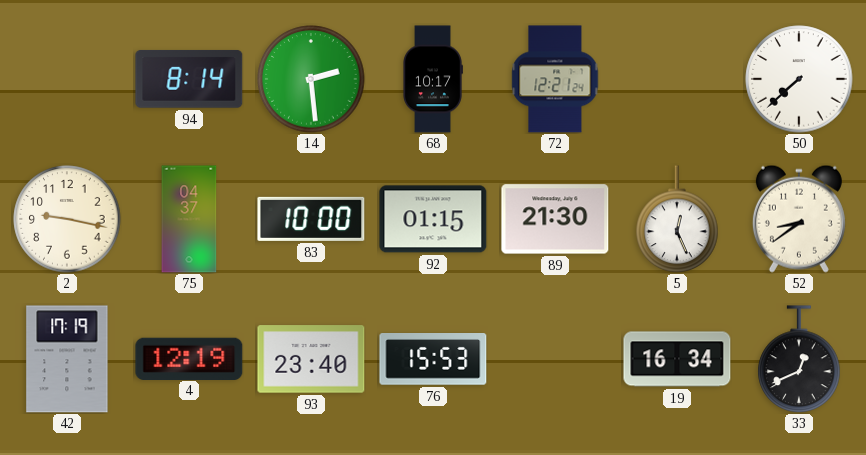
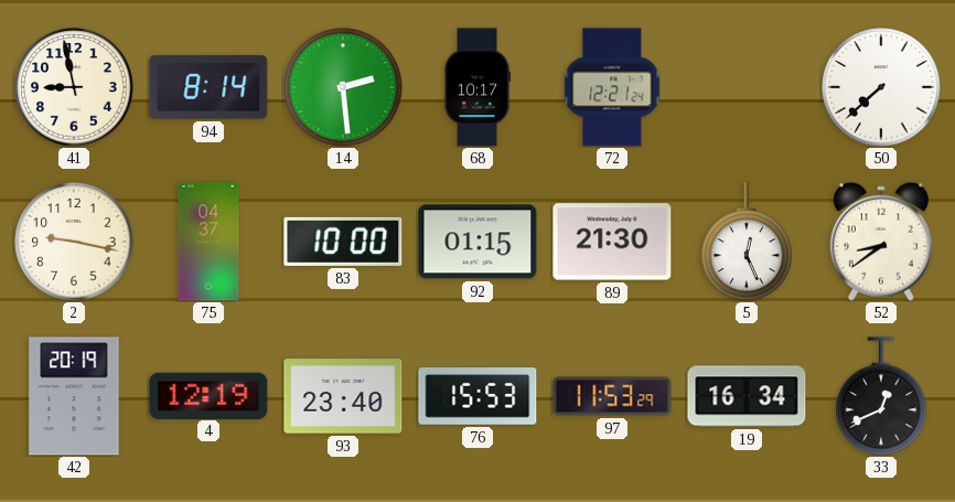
41: none -> 8:58 (74, 87)
42: 17:19 -> 20:19 (74, 396)
97: none -> 11:53 (612, 396)
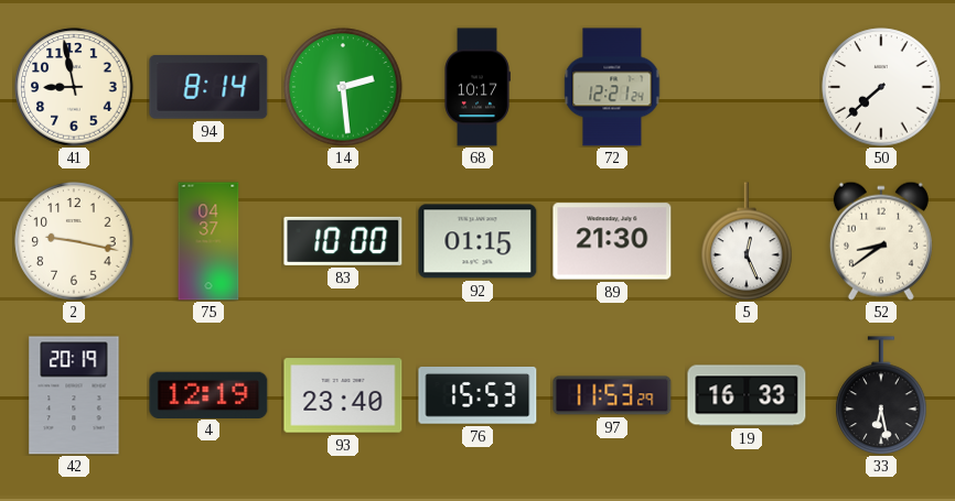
19: 16:34 -> 16:33 (747, 395)
33: 12:41 -> 6:28 (881, 395)
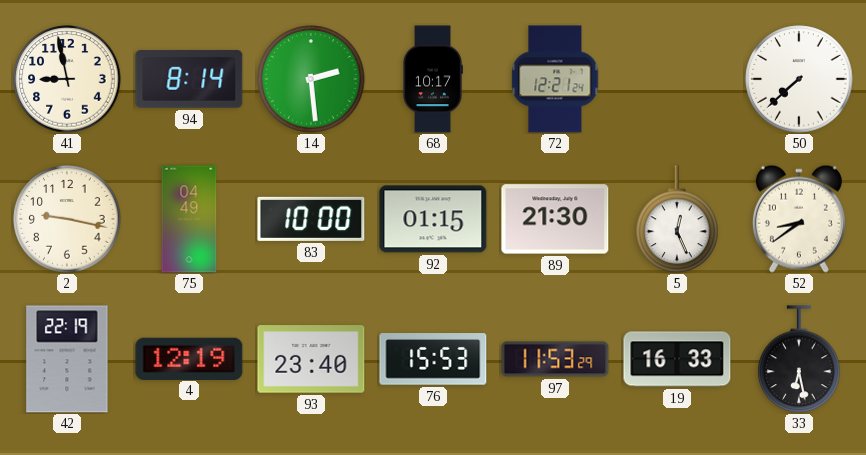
75: 04:37 -> 04:49 (189, 219)
42: 20:19 -> 22:19 (67, 359)
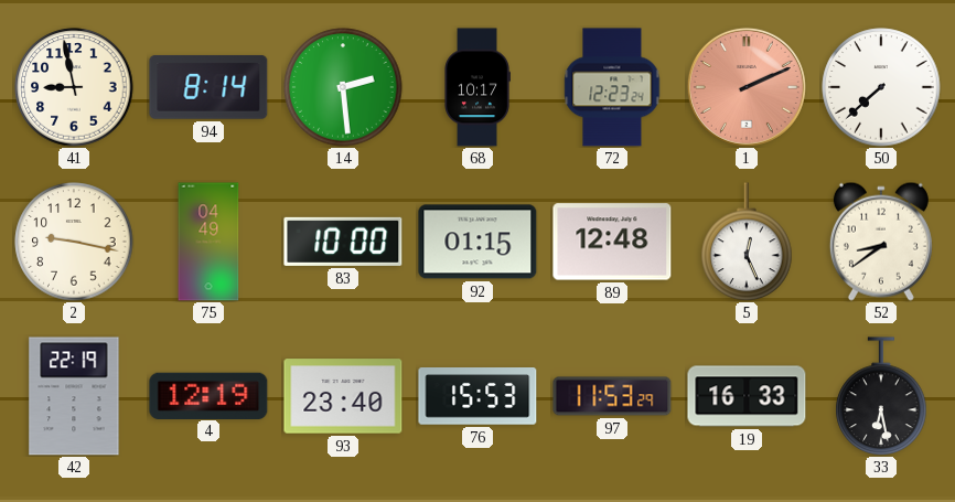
72: 12:21 -> 12:23 (612, 87)
1: none -> 2:11 (747, 87)
89: 21:30 -> 12:48 (612, 242)
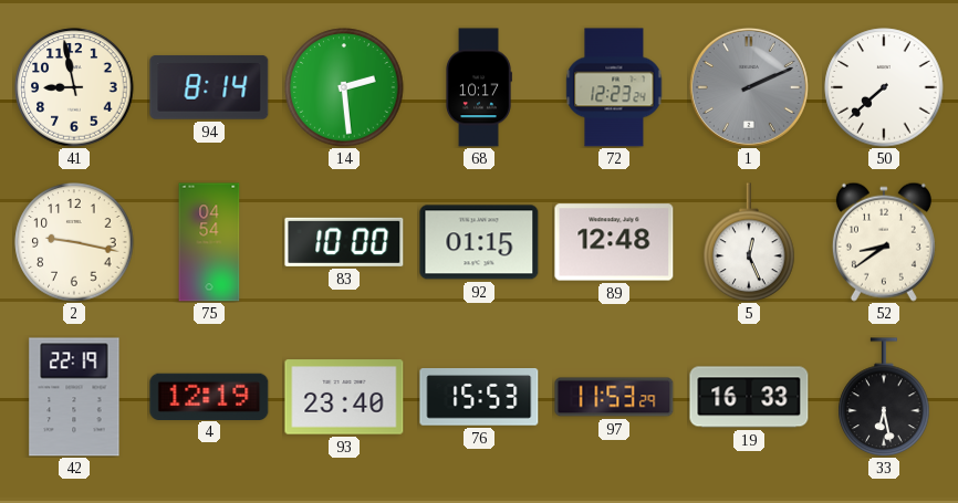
1 dial: salmon -> grey (749, 87)
75: 04:49 -> 04:54 (209, 242)
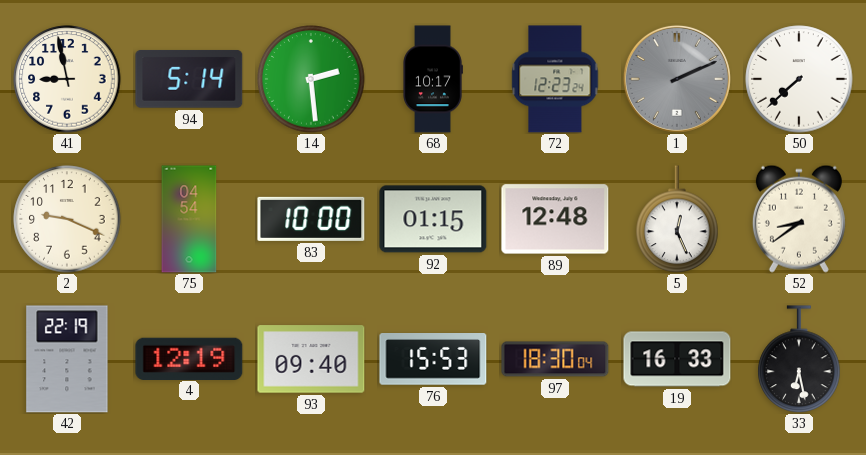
94: 8:14 -> 5:14 (189, 79)
2: 9:17 -> 9:19 (67, 219)
93: 23:40 -> 09:40 (311, 359)
97: 11:53 -> 18:30 (555, 359)
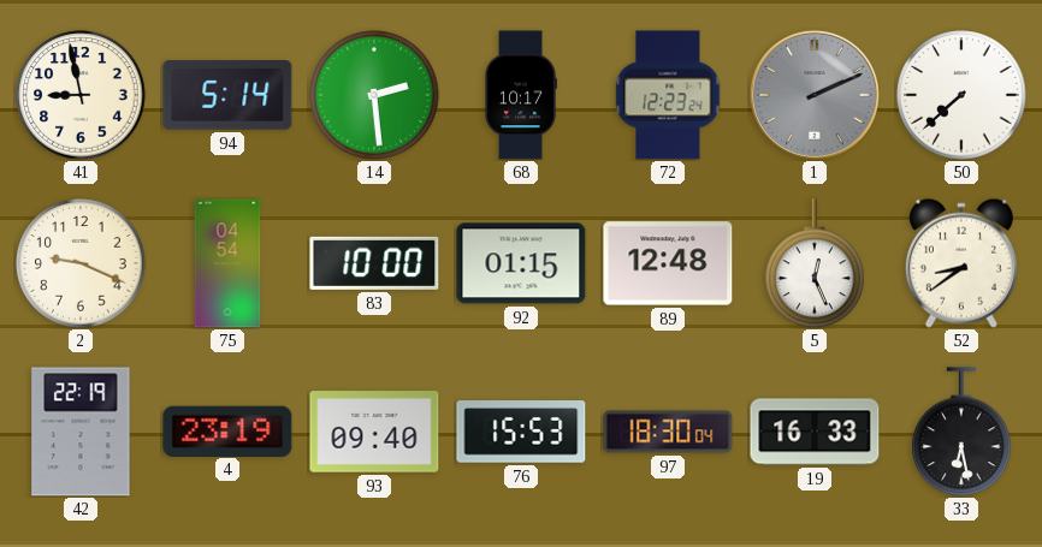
4: 12:19 -> 23:19 (227, 430)
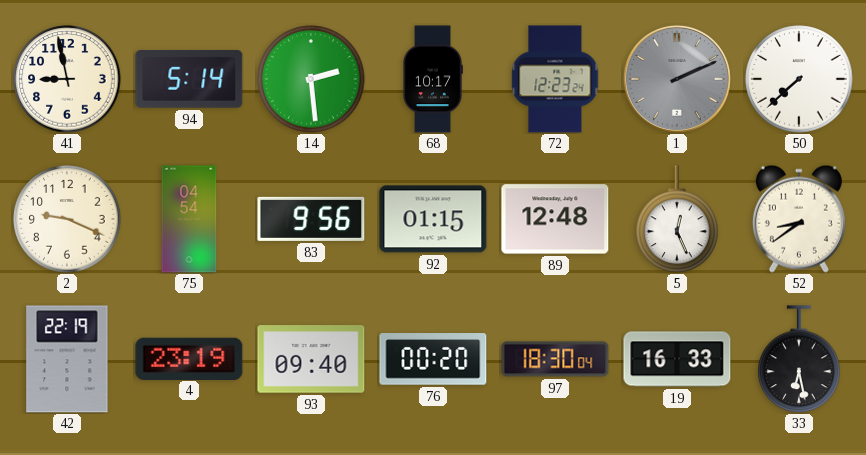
83: 10:00 -> 9:56 (311, 219)
76: 15:53 -> 00:20 (433, 360)
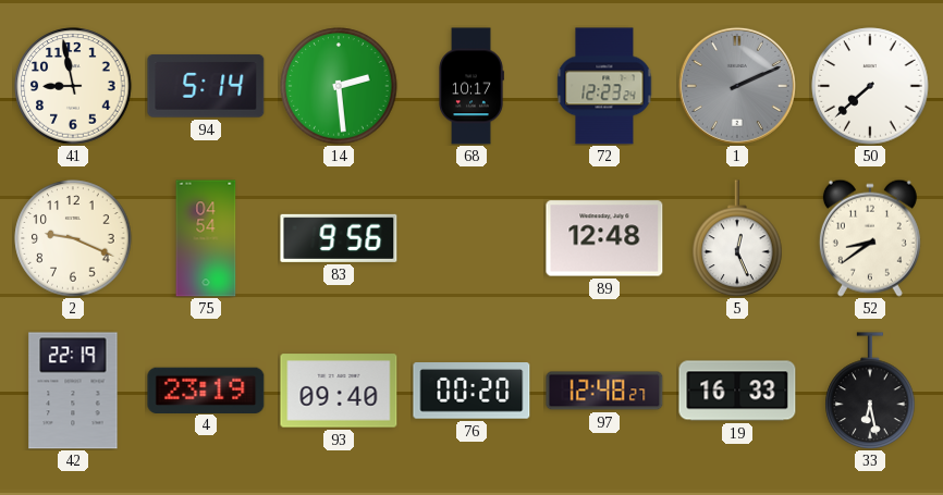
92: 01:15 -> none (433, 219)
97: 18:30 -> 12:48 (604, 391)
